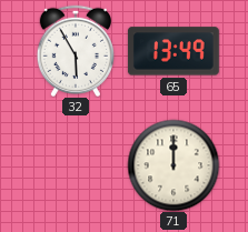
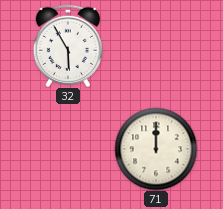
65: 13:49 -> none (173, 51)
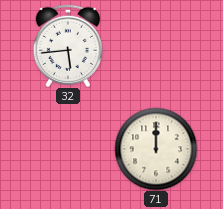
32: 5:55 -> 5:44 (67, 46)
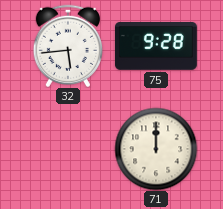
75: none -> 9:28 (156, 47)
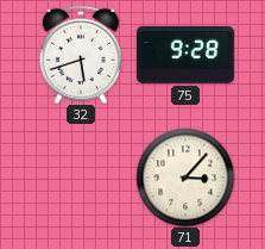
32: 5:44 -> 5:42 (80, 55)
71: 12:00 -> 3:07 (185, 178)
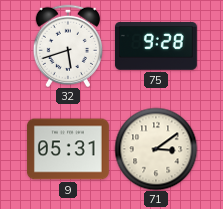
9: none -> 05:31 (68, 149)
71: 3:07 -> 3:09 (156, 149)
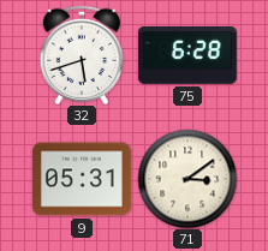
75: 9:28 -> 6:28 (187, 56)
